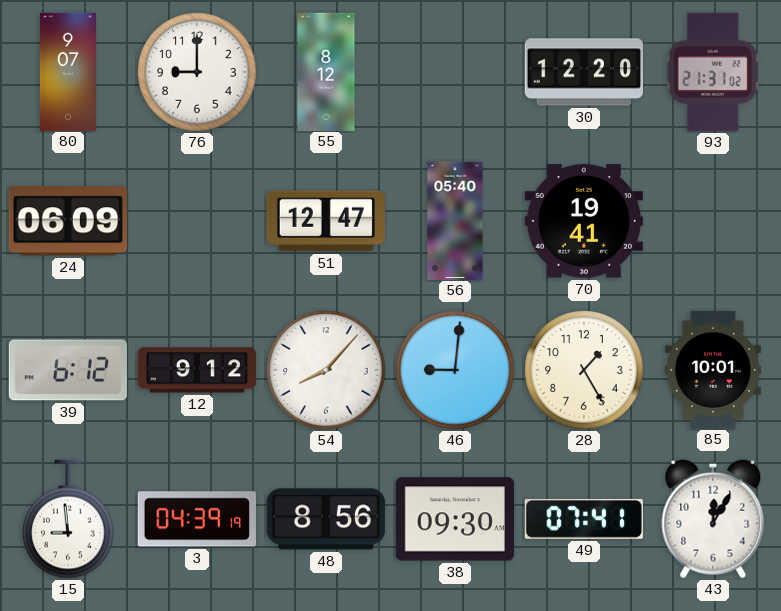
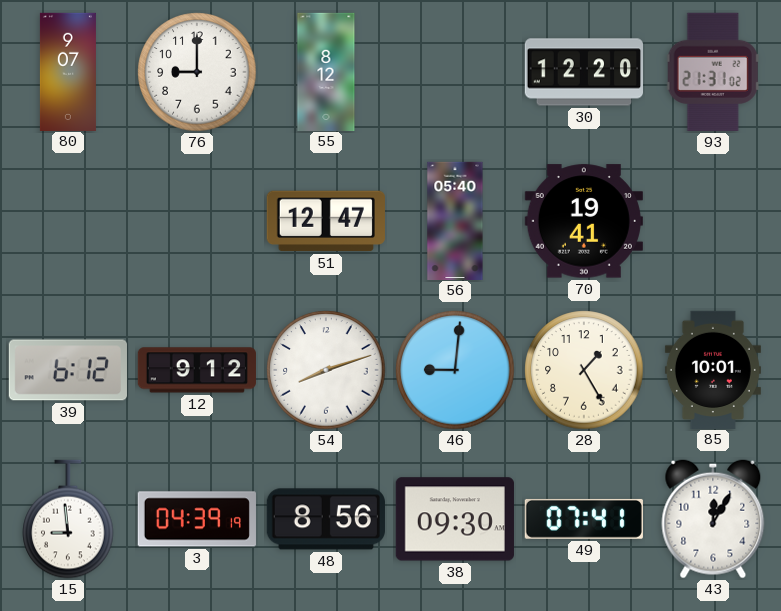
24: 06:09 -> none (68, 221)
54: 8:07 -> 8:12 (326, 370)
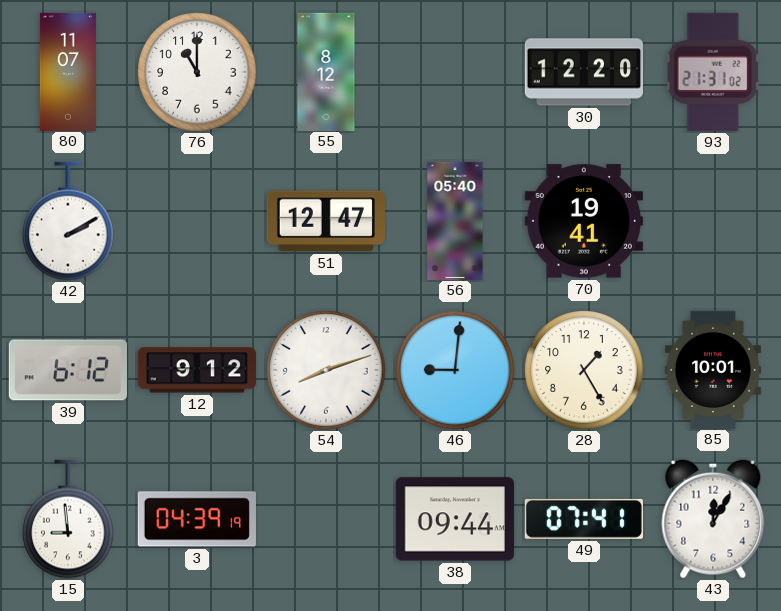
80: 9:07 -> 11:07 (68, 71)
76: 9:00 -> 11:00 (197, 72)
42: none -> 2:10 (68, 221)
48: 8:56 -> none (326, 519)
38: 09:30 -> 09:44 (455, 519)
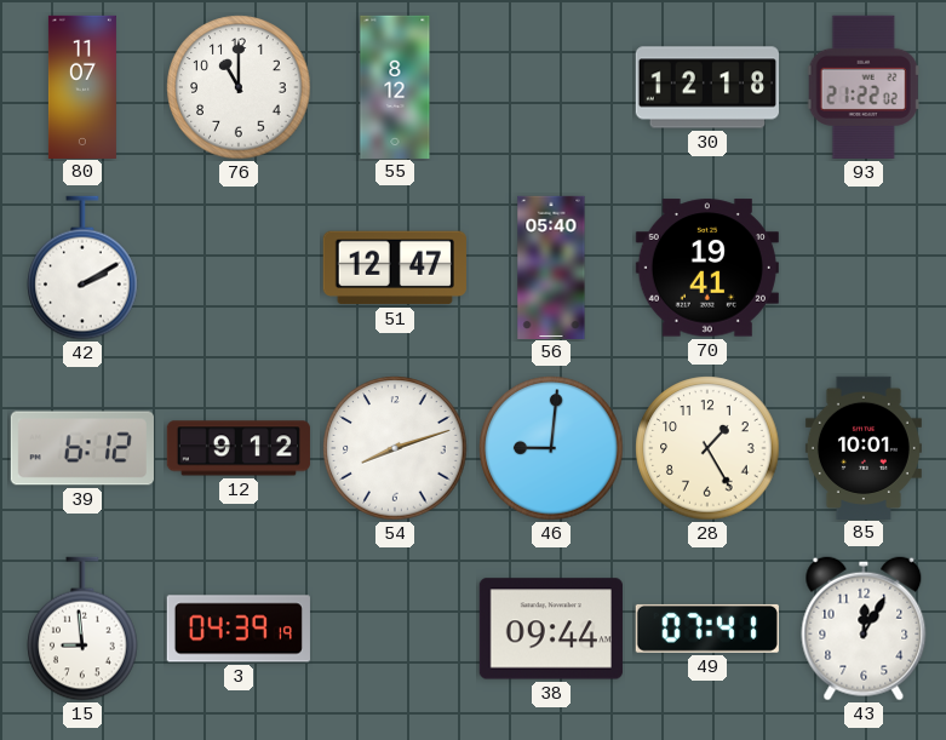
30: 12:20 -> 12:18 (706, 87)
93: 21:31 -> 21:22 (864, 87)
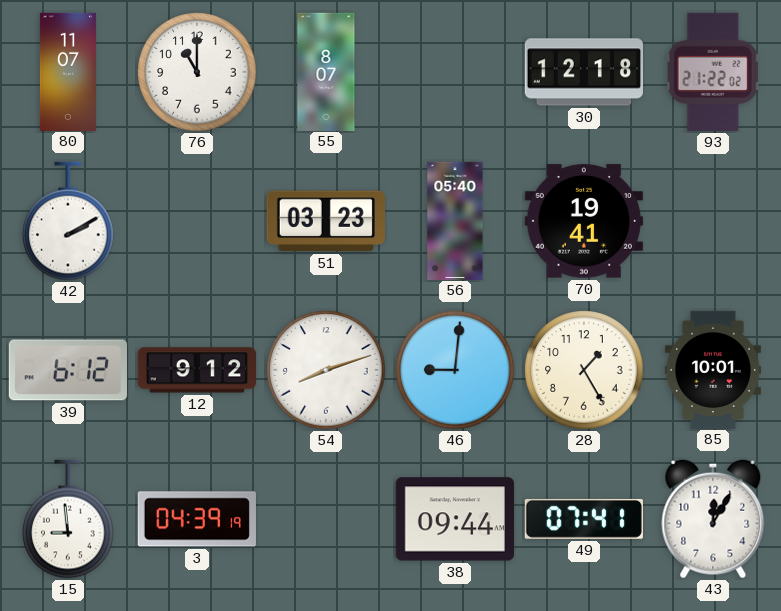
55: 8:12 -> 8:07 (326, 71)
51: 12:47 -> 03:23 (326, 221)
